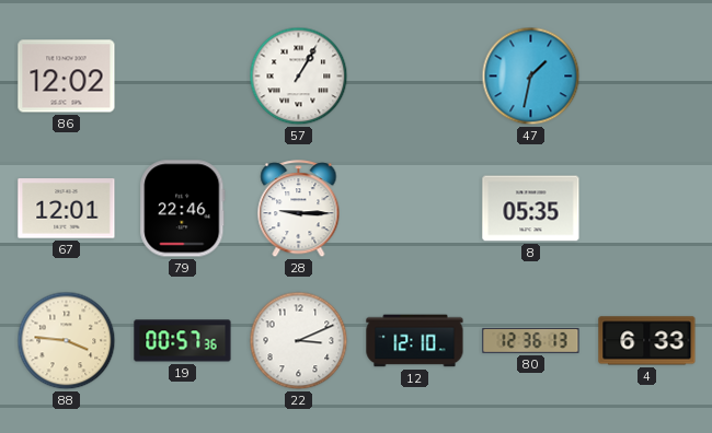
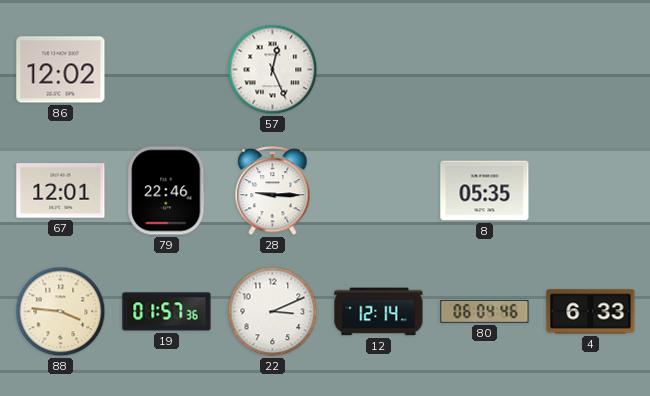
57: 1:05 -> 12:26 (273, 70)
47: 1:32 -> none (531, 77)
19: 00:57 -> 01:57 (167, 312)
12: 12:10 -> 12:14 (379, 312)
80: 12:36 -> 06:04 (485, 311)
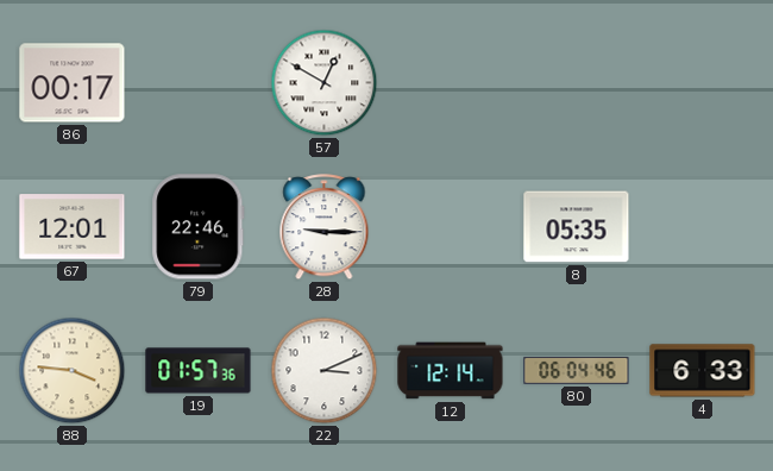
86: 12:02 -> 00:17 (73, 83)
57: 12:26 -> 12:50 (325, 83)
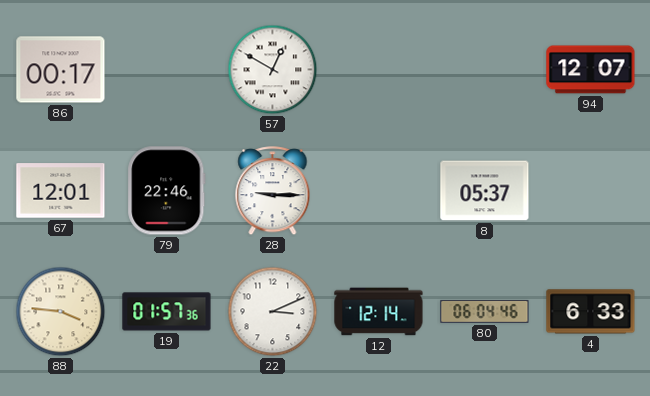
94: none -> 12:07 (591, 70)
8: 05:35 -> 05:37 (485, 191)
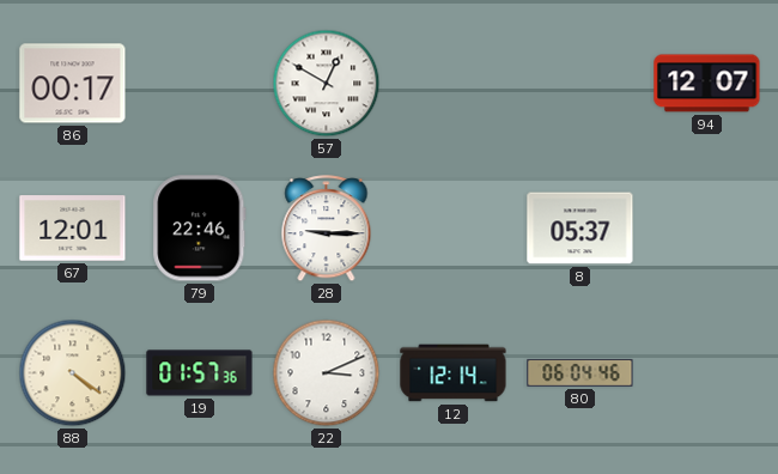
88: 3:46 -> 4:21 (73, 373)
4: 6:33 -> none (591, 312)
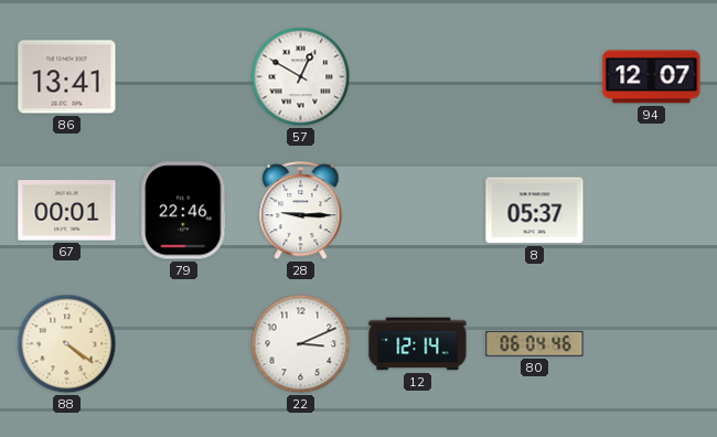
86: 00:17 -> 13:41 (67, 77)
67: 12:01 -> 00:01 (67, 211)
19: 01:57 -> none (200, 373)
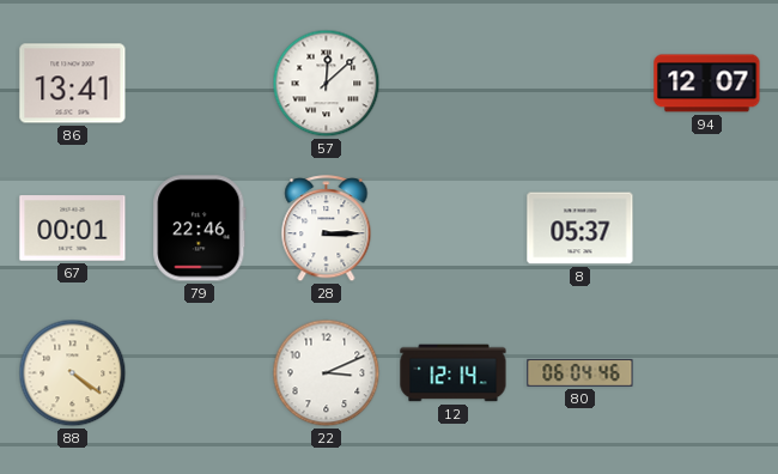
57: 12:50 -> 12:08 (327, 84)
28: 9:15 -> 3:15 (327, 229)
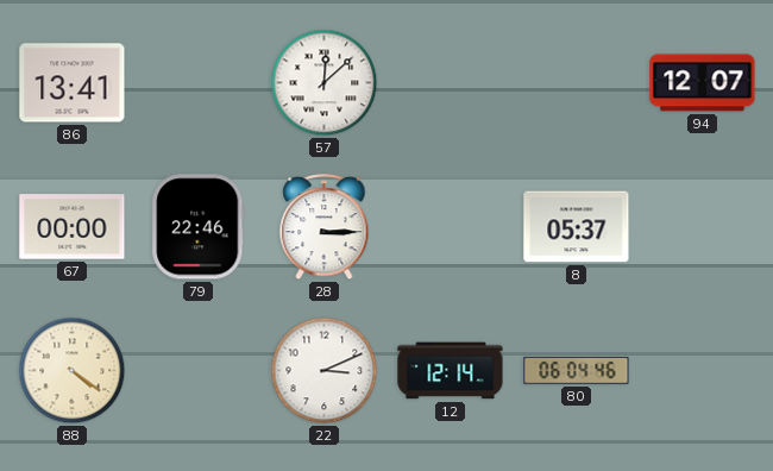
67: 00:01 -> 00:00 (73, 227)
